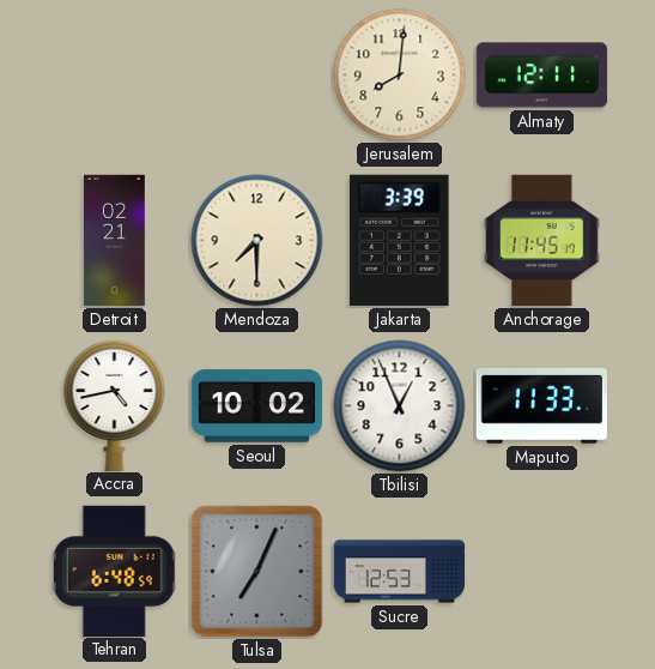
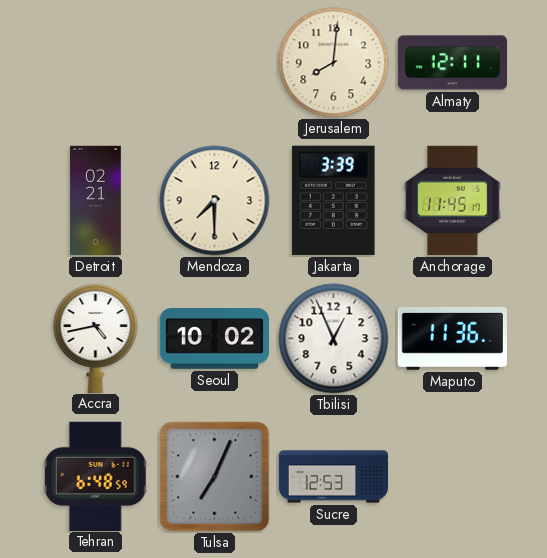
Maputo: 11:33 -> 11:36 (452, 338)
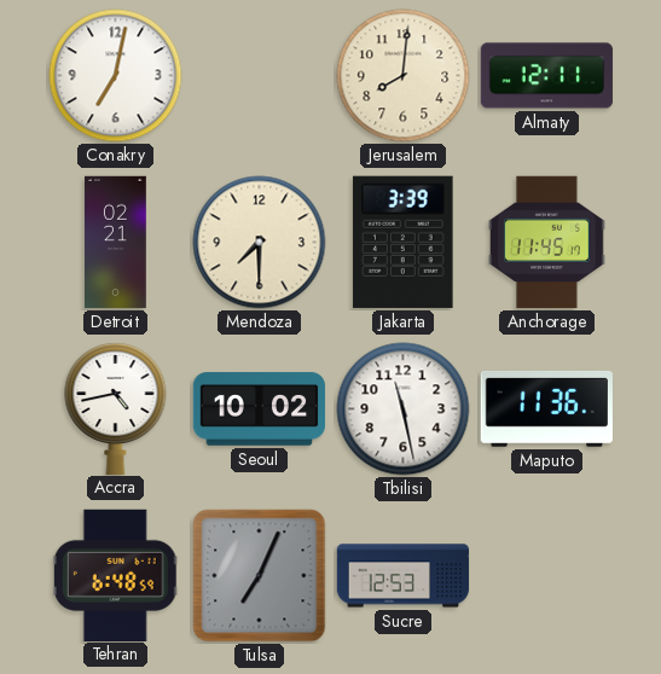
Conakry: none -> 7:02 (116, 76)
Tbilisi: 12:56 -> 11:28 (404, 409)
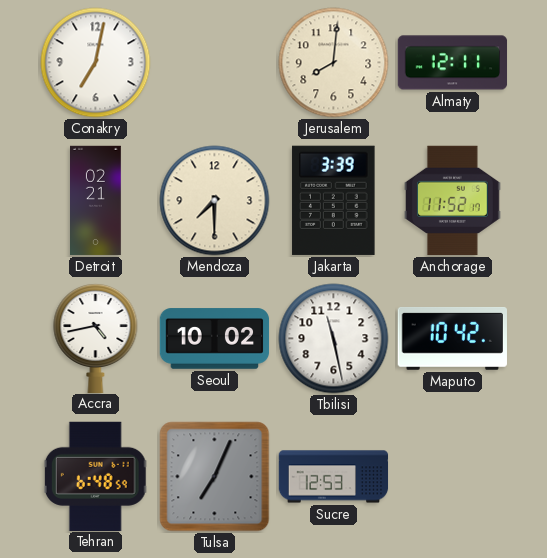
Anchorage: 11:45 -> 11:52 (453, 201)
Maputo: 11:36 -> 10:42 (452, 338)
